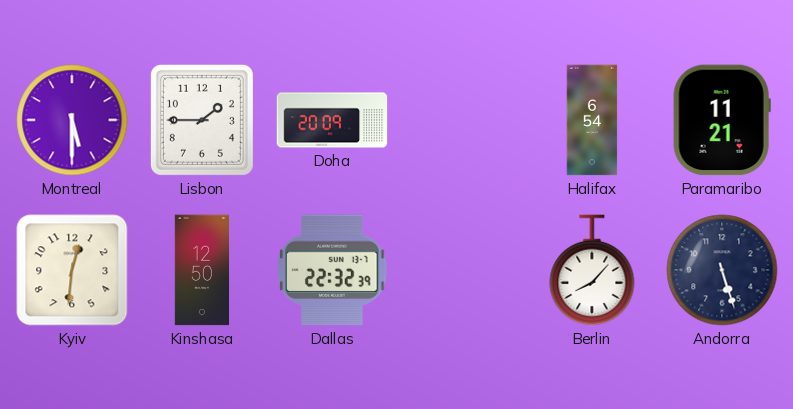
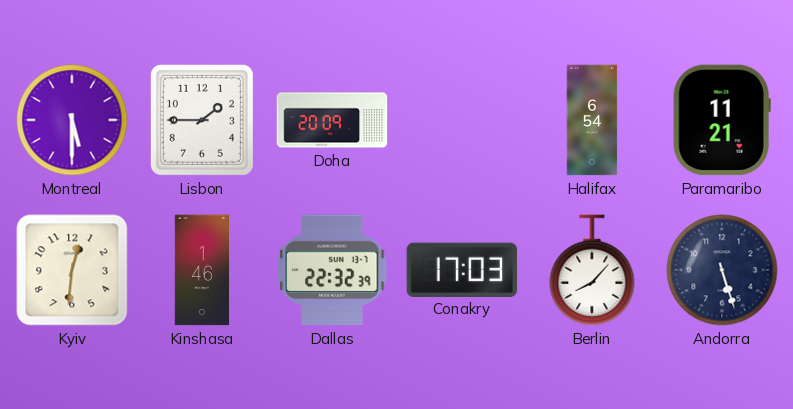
Kinshasa: 12:50 -> 1:46 (202, 270)
Conakry: none -> 17:03 (462, 269)
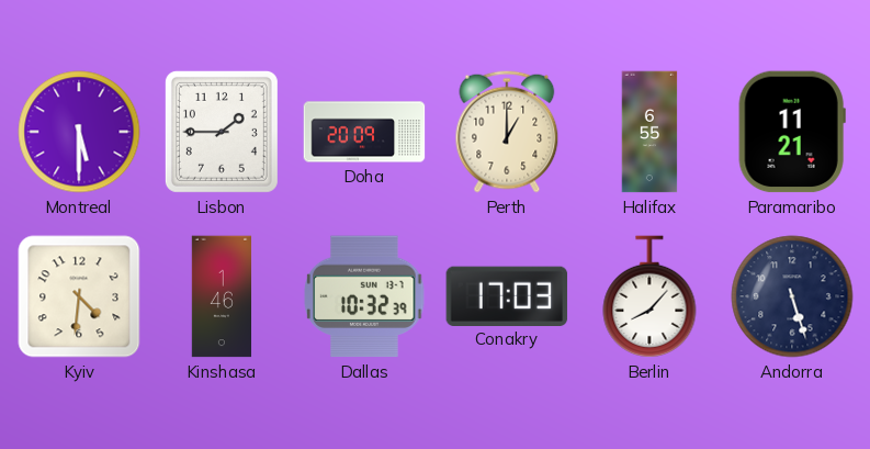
Perth: none -> 1:00 (507, 132)
Halifax: 6:54 -> 6:55 (649, 132)
Kyiv: 12:31 -> 4:31 (79, 296)
Dallas: 22:32 -> 10:32 (364, 296)
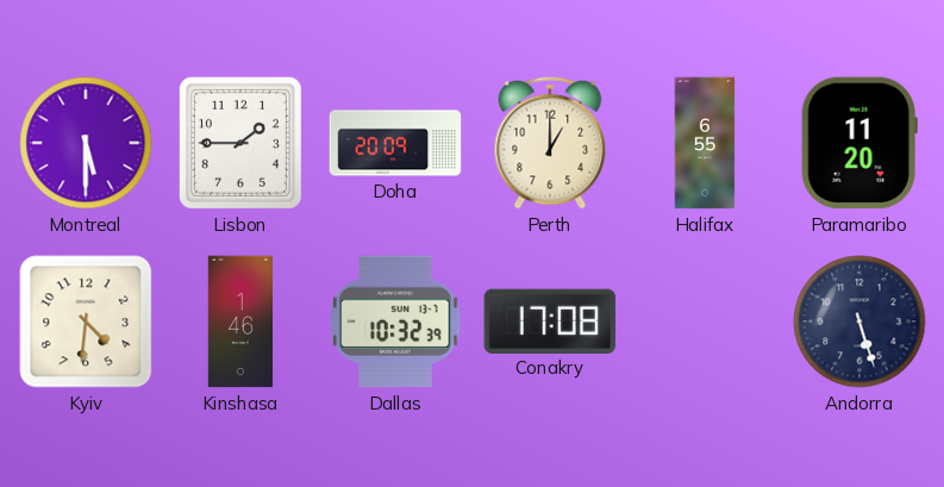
Paramaribo: 11:21 -> 11:20 (859, 143)
Conakry: 17:03 -> 17:08 (550, 320)
Berlin: 8:07 -> none (649, 296)
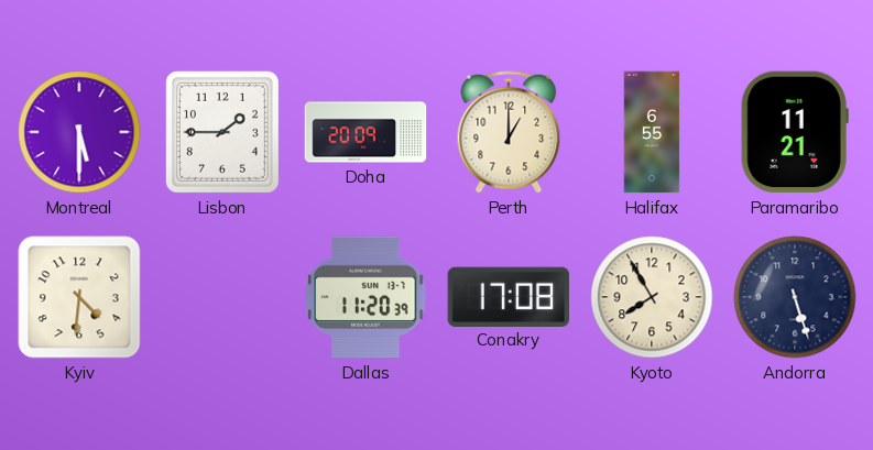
Paramaribo: 11:20 -> 11:21 (795, 132)
Kinshasa: 1:46 -> none (240, 321)
Dallas: 10:32 -> 11:20 (365, 297)
Kyoto: none -> 7:55 (652, 297)
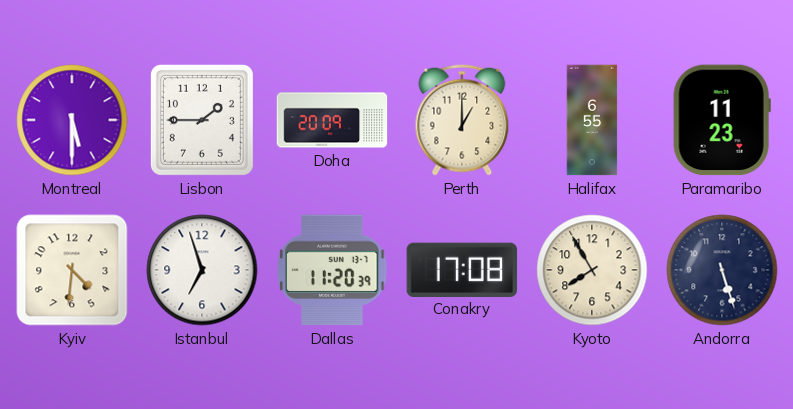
Paramaribo: 11:21 -> 11:23 (722, 120)
Istanbul: none -> 6:57 (202, 270)
